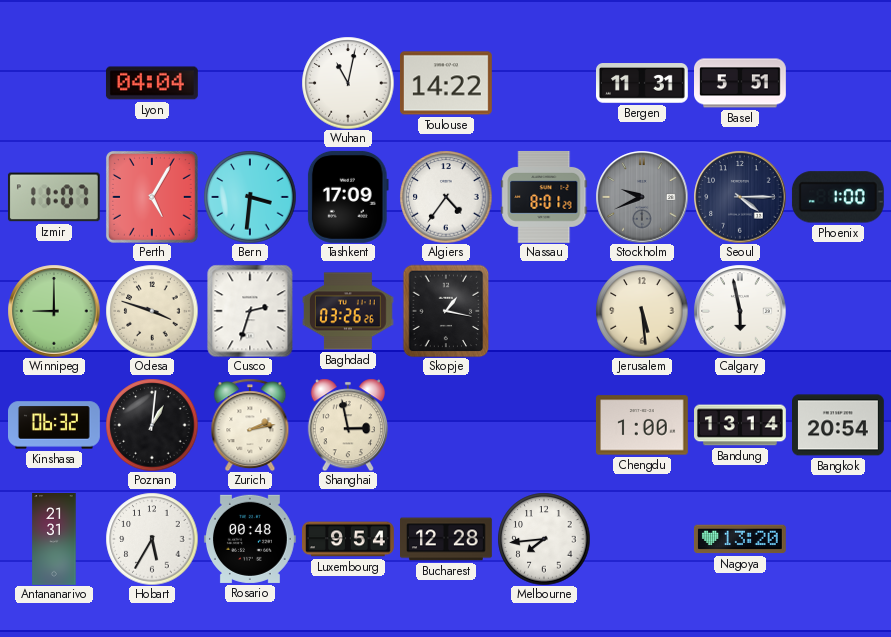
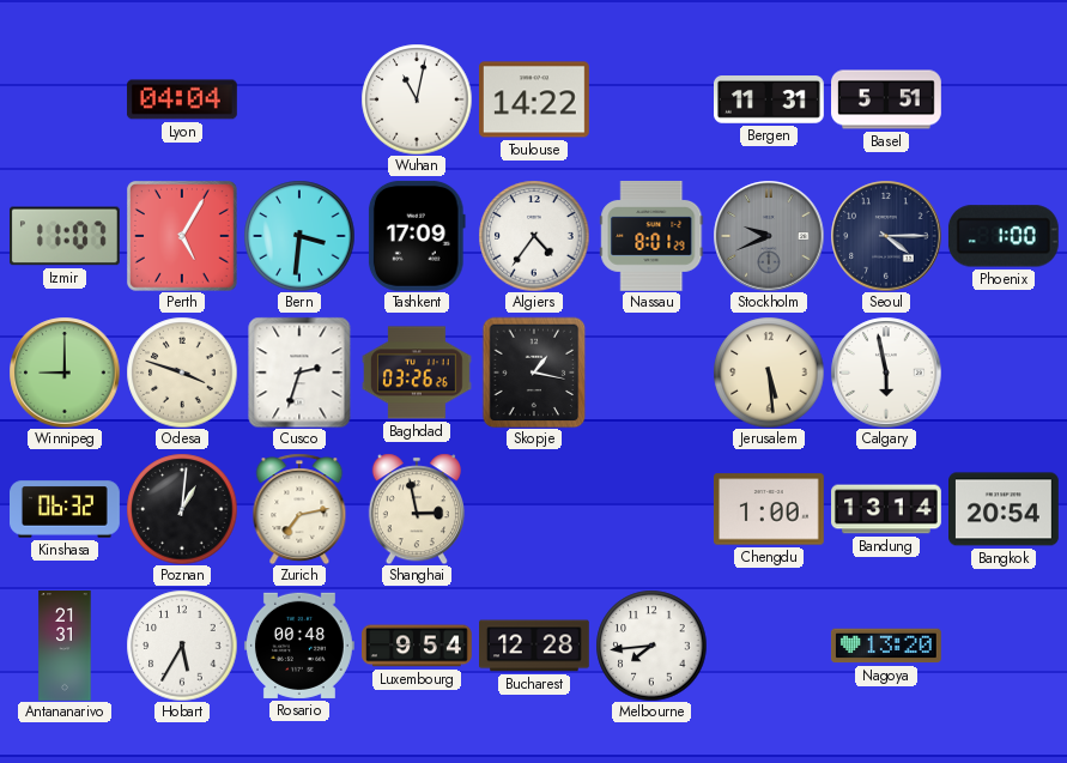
Zurich: 2:13 -> 7:13 (299, 509)
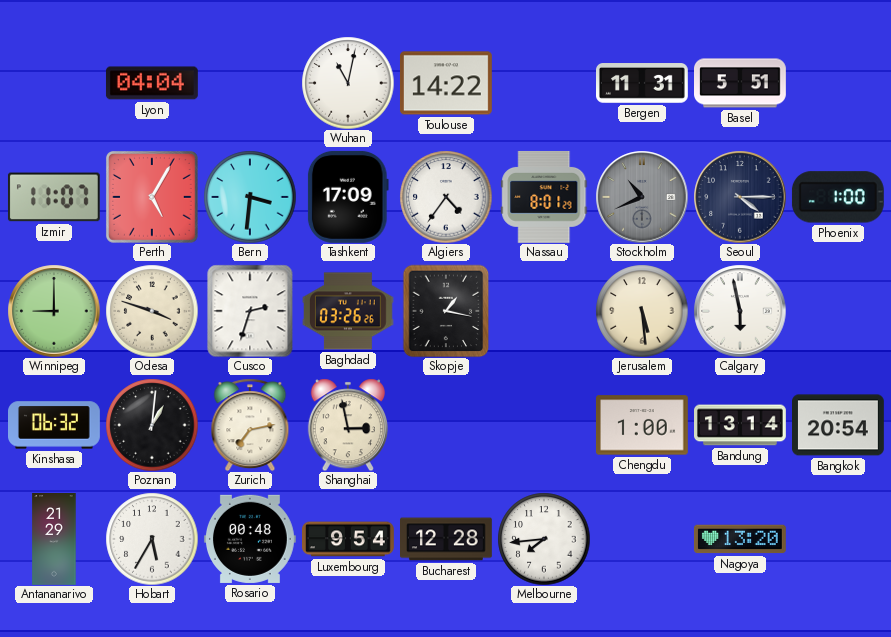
Stockholm: 9:41 -> 10:41 (642, 197)
Antananarivo: 21:31 -> 21:29 (54, 540)
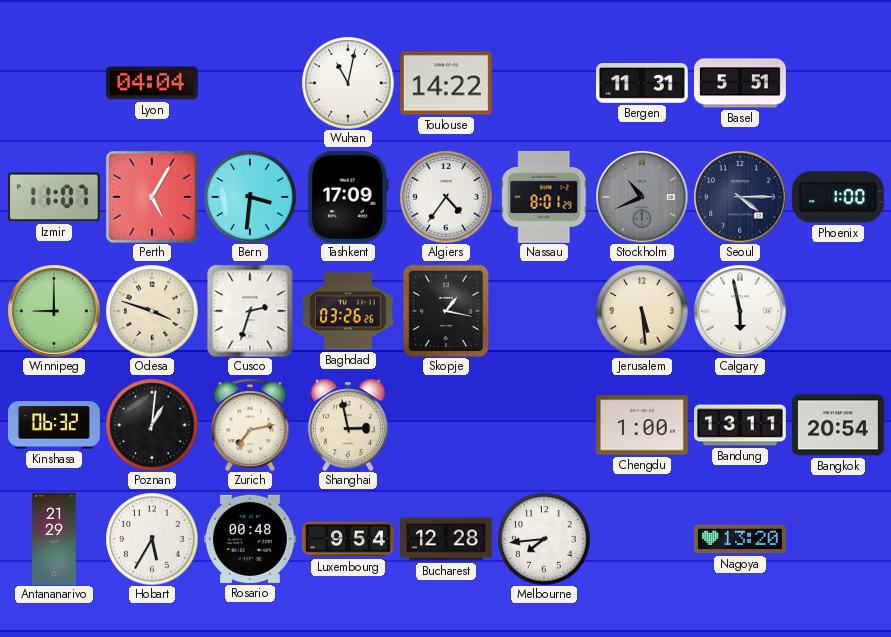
Bandung: 13:14 -> 13:11 (741, 425)
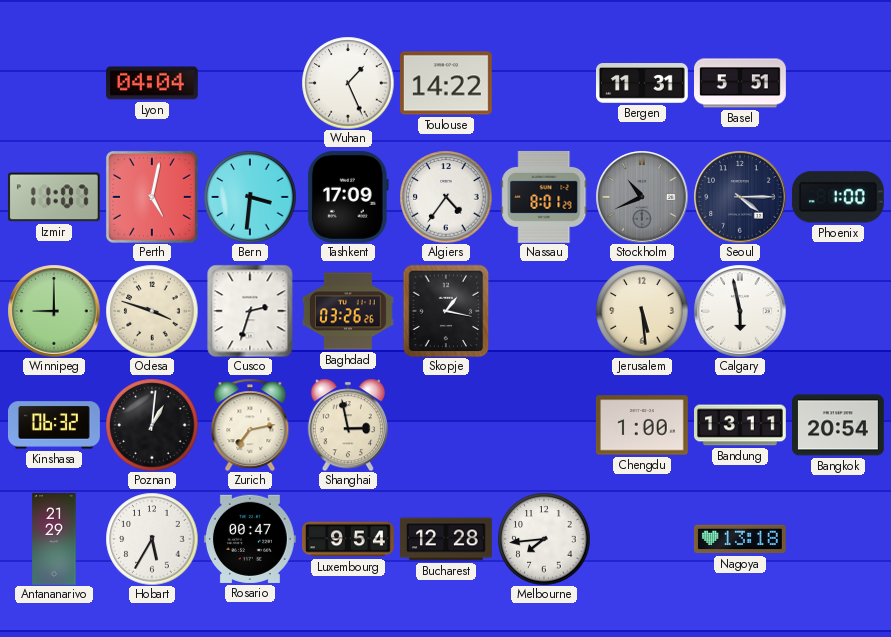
Wuhan: 11:02 -> 1:26 (348, 83)
Perth: 5:05 -> 5:02 (152, 197)
Rosario: 00:48 -> 00:47 (250, 539)
Nagoya: 13:20 -> 13:18 (740, 539)
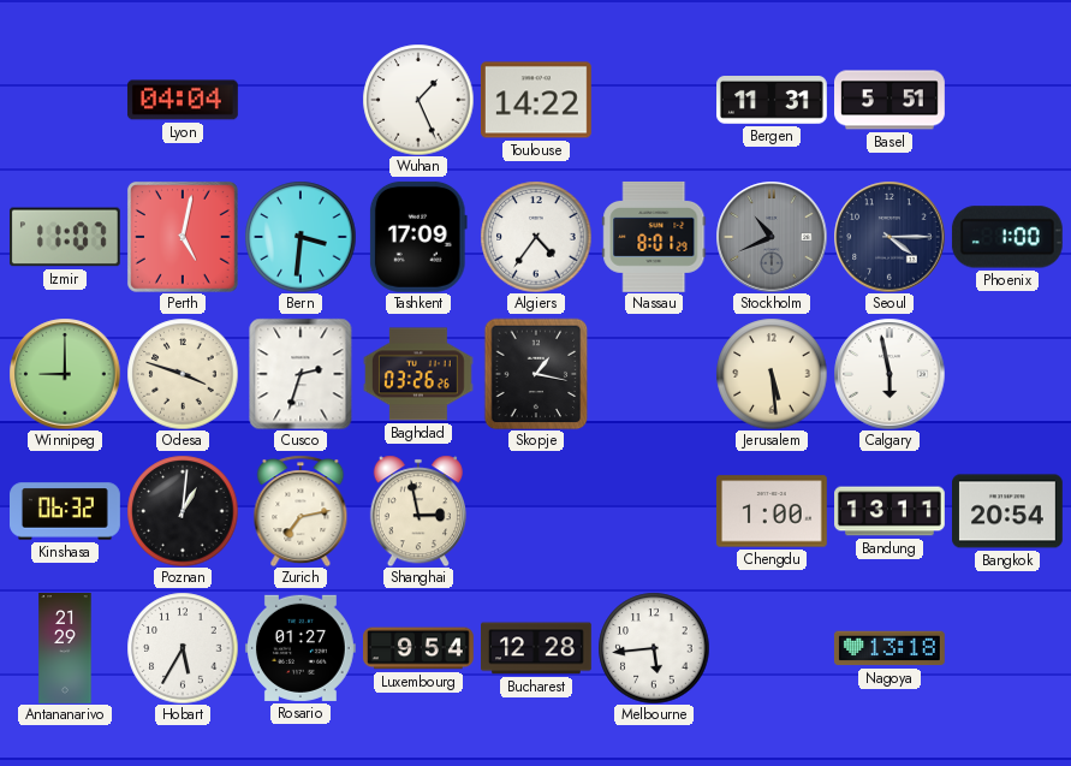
Rosario: 00:47 -> 01:27 (301, 648)
Melbourne: 7:44 -> 5:44 (654, 648)
